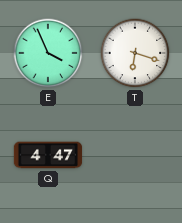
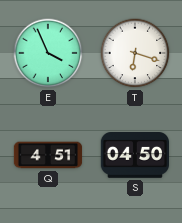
Q: 4:47 -> 4:51 (48, 155)
S: none -> 04:50 (134, 155)
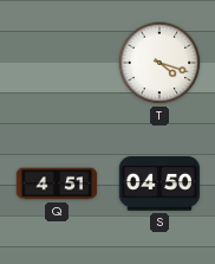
E: 3:56 -> none (48, 53)
T: 6:18 -> 4:18 (159, 63)
